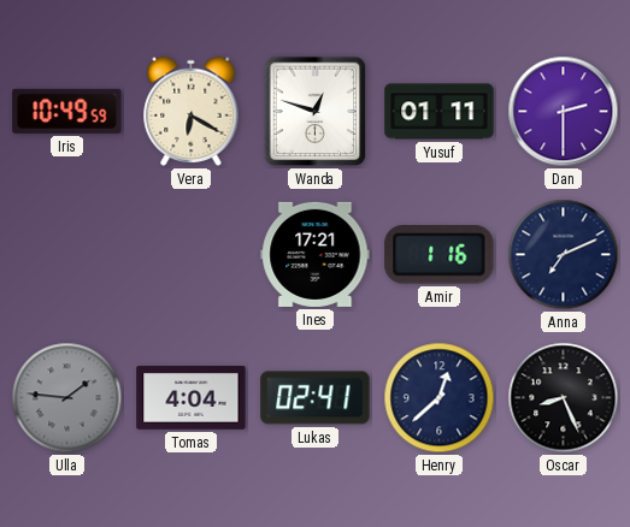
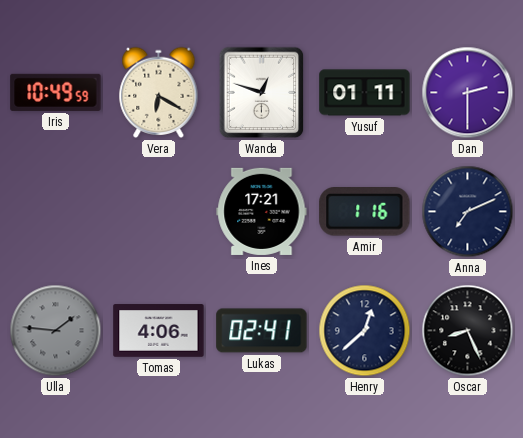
Tomas: 4:04 -> 4:06 (159, 331)
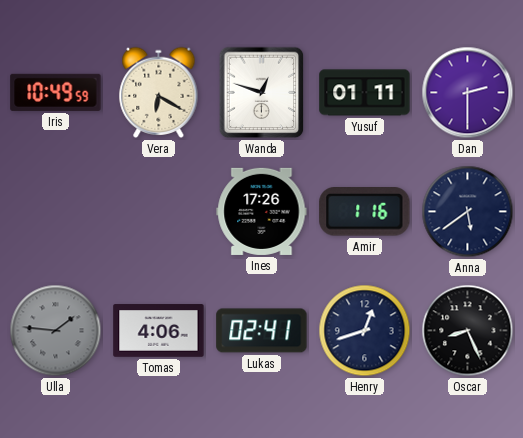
Ines: 17:21 -> 17:26 (262, 211)
Anna: 7:11 -> 5:39 (468, 212)
Henry: 12:38 -> 12:42 (365, 331)
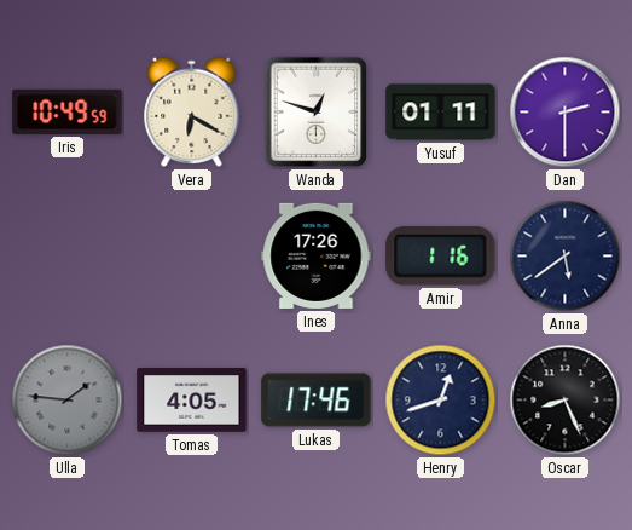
Tomas: 4:06 -> 4:05 (192, 401)
Lukas: 02:41 -> 17:46 (317, 401)
